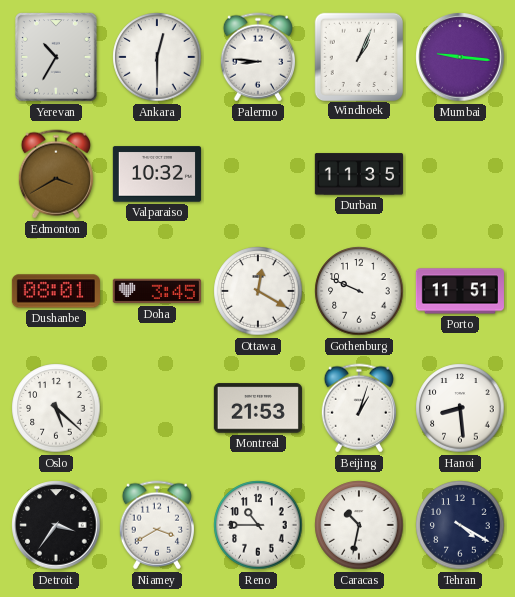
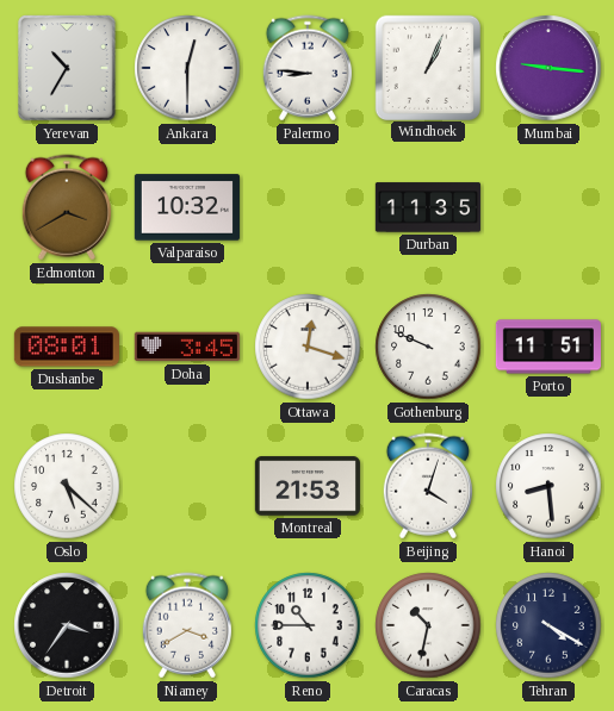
Ottawa: 12:20 -> 12:18 (308, 347)
Beijing: 1:03 -> 4:03 (428, 486)
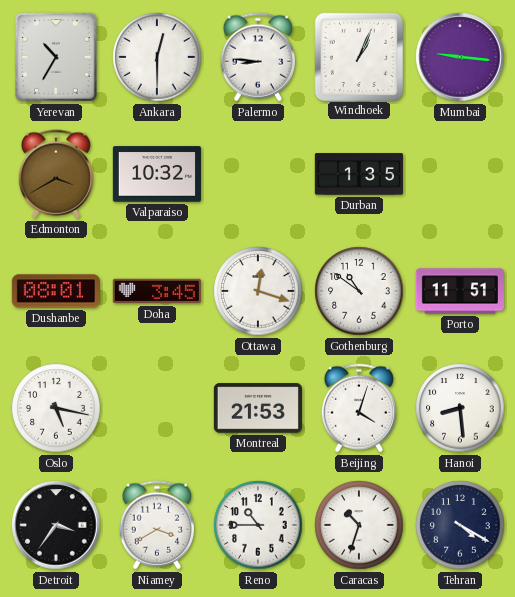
Durban: 11:35 -> 1:35 (359, 174)
Gothenburg: 9:49 -> 10:51 (359, 291)
Oslo: 5:22 -> 5:17 (56, 408)
Caracas: 10:32 -> 10:33 (359, 525)
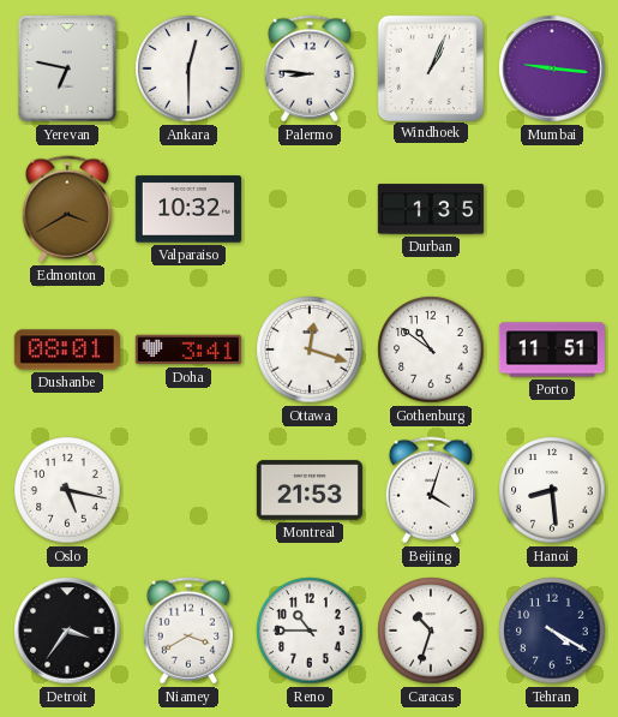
Yerevan: 10:35 -> 6:47 (68, 68)
Doha: 3:45 -> 3:41 (188, 349)
